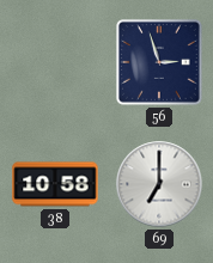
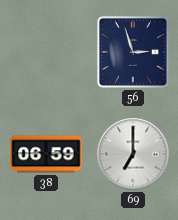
38: 10:58 -> 06:59 (46, 154)
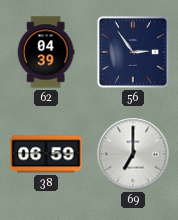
62: none -> 04:39 (46, 52)
56: 2:57 -> 2:54 (134, 53)
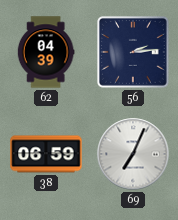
56: 2:54 -> 2:14 (134, 53)
69: 7:00 -> 7:04 (133, 154)
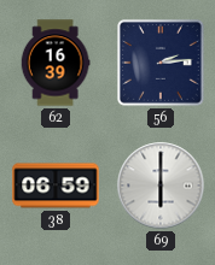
62: 04:39 -> 16:39 (56, 63)
69: 7:04 -> 6:00 (161, 185)
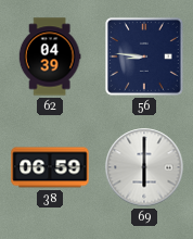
62: 16:39 -> 04:39 (50, 56)
56: 2:14 -> 8:46 (145, 58)
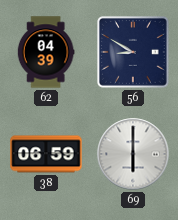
56: 8:46 -> 8:50 (134, 53)
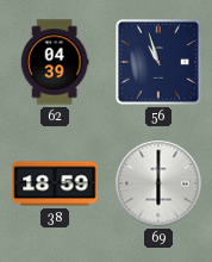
56: 8:50 -> 10:57 (160, 63)
38: 06:59 -> 18:59 (55, 183)
